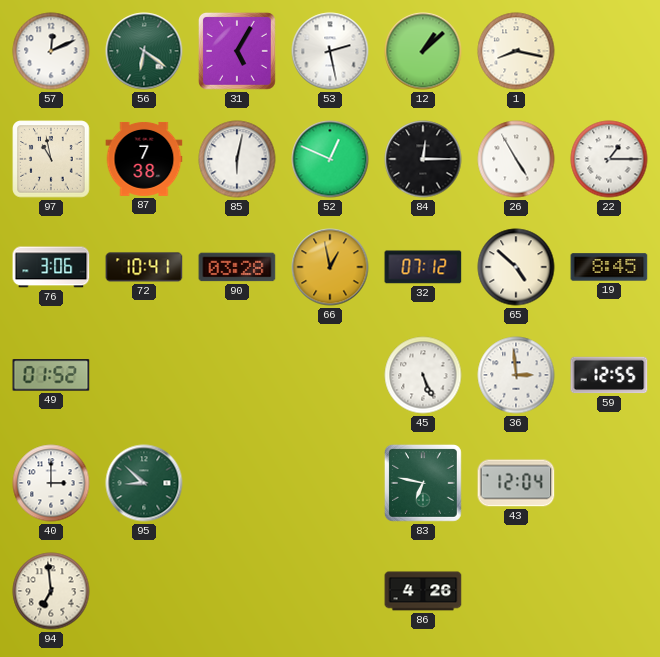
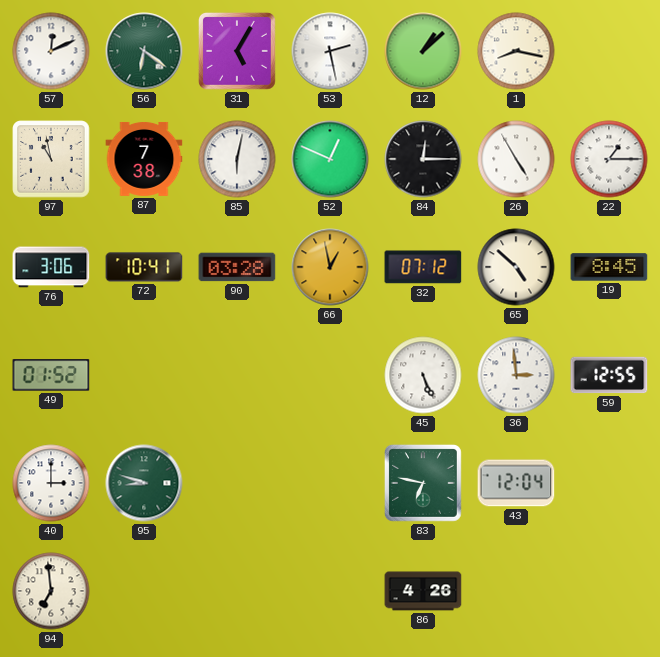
95: 8:52 -> 8:48 (144, 483)
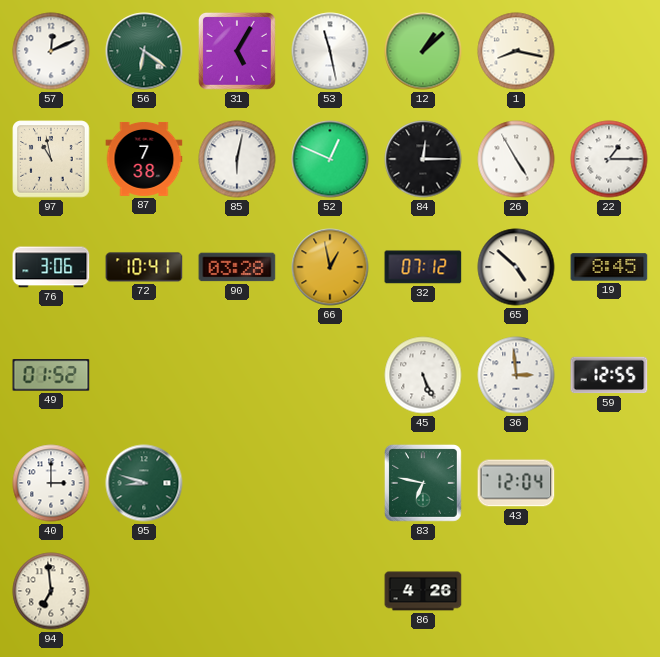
53: 2:28 -> 11:28 (330, 51)
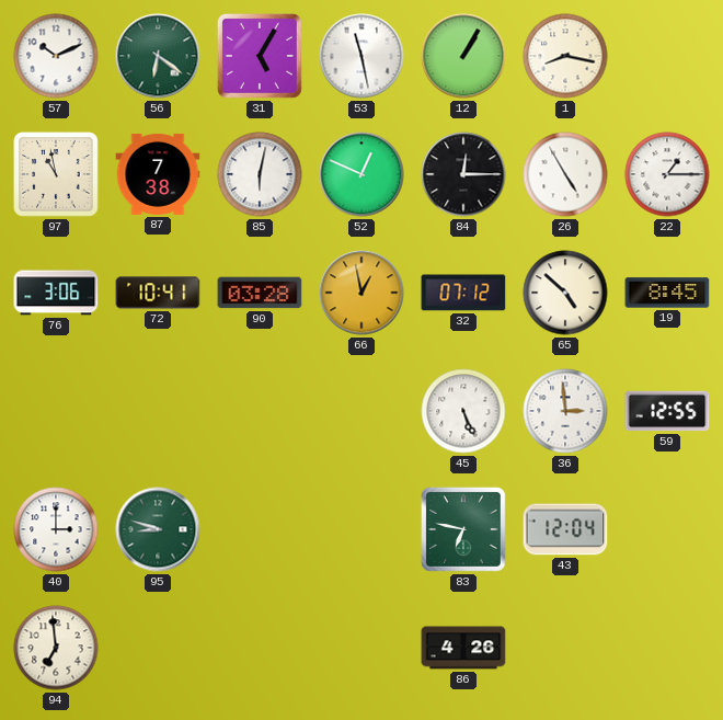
57: 12:11 -> 10:11 (56, 56)
12: 1:08 -> 1:05 (463, 56)
49: 01:52 -> none (51, 375)
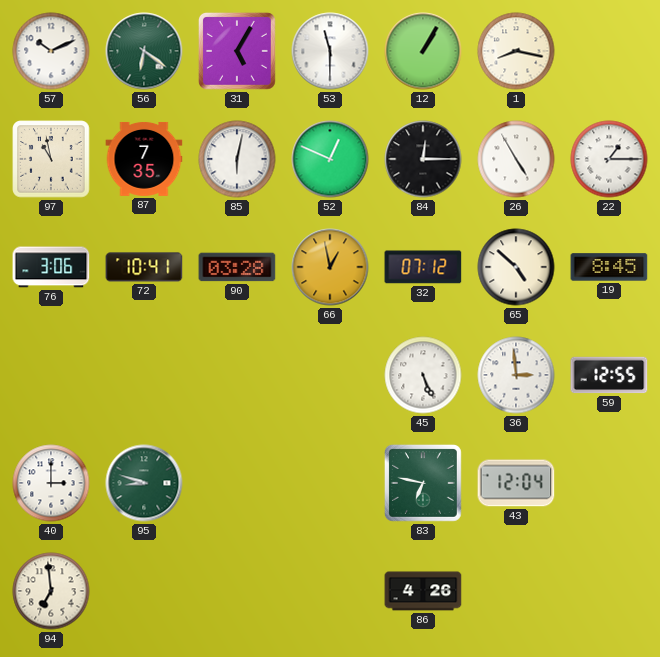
53: 11:28 -> 11:30 (330, 51)
87: 7:38 -> 7:35 (144, 159)
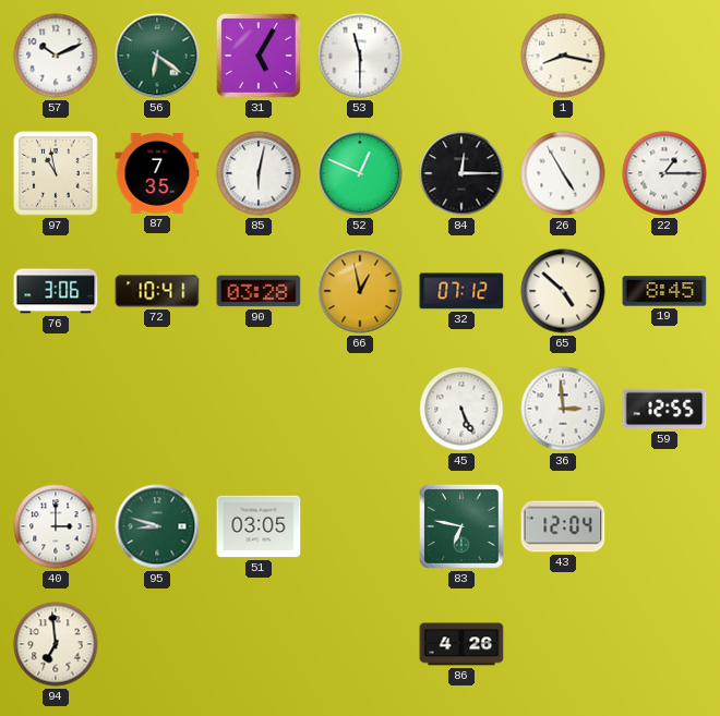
12: 1:05 -> none (423, 51)
51: none -> 03:05 (259, 526)
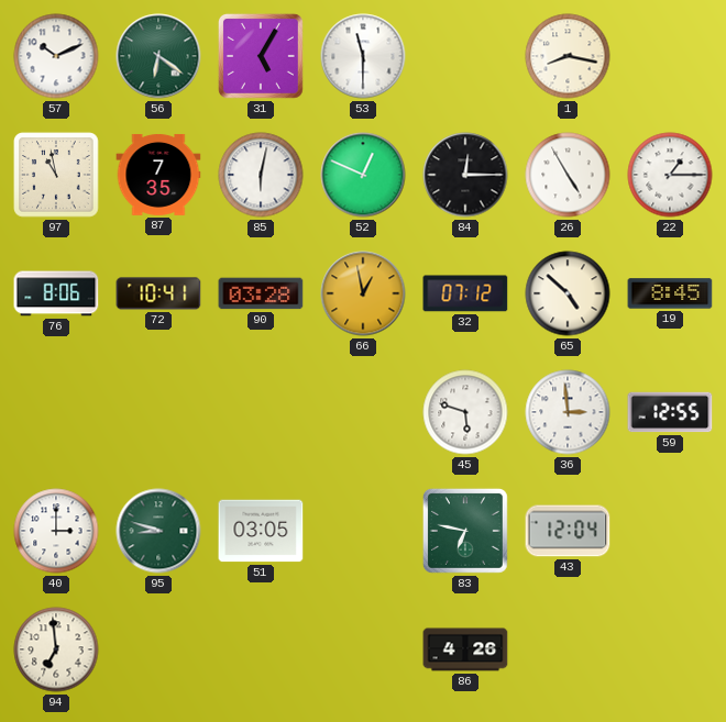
76: 3:06 -> 8:06 (56, 293)
45: 5:26 -> 5:48 (465, 412)
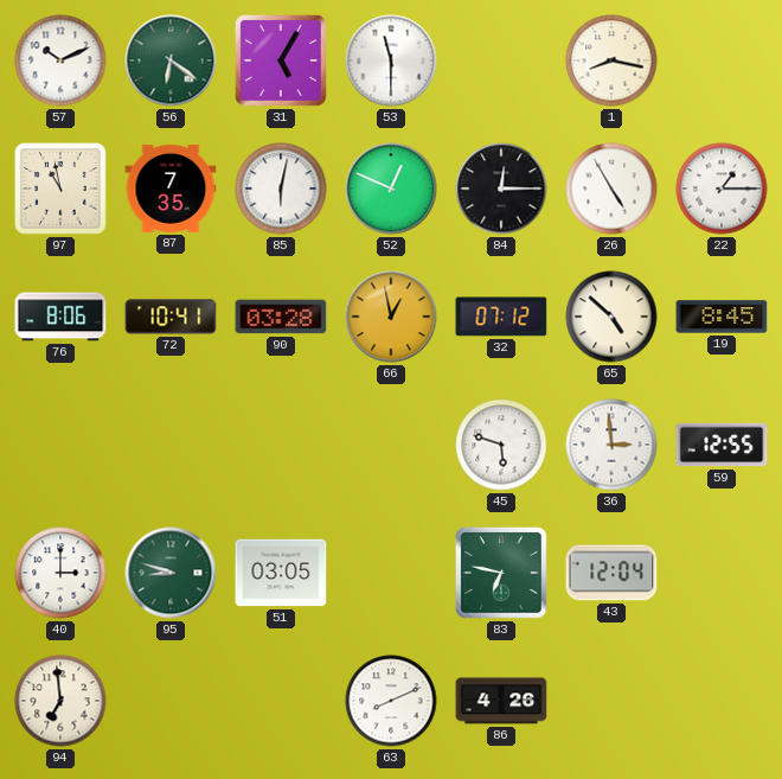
63: none -> 8:11 (391, 701)
